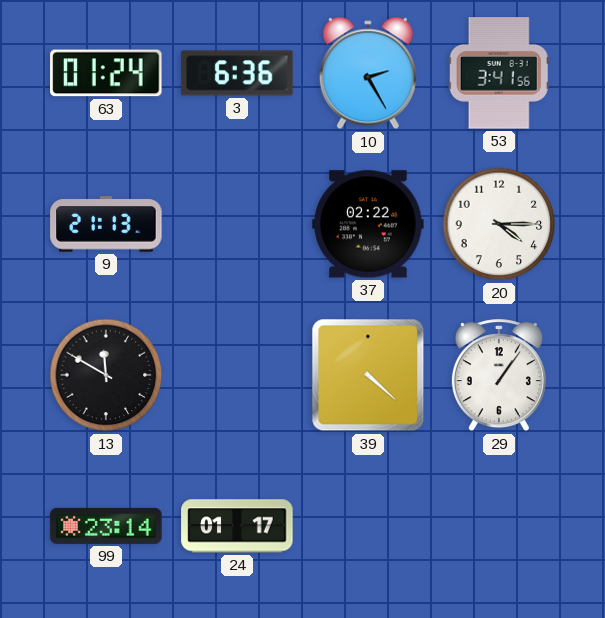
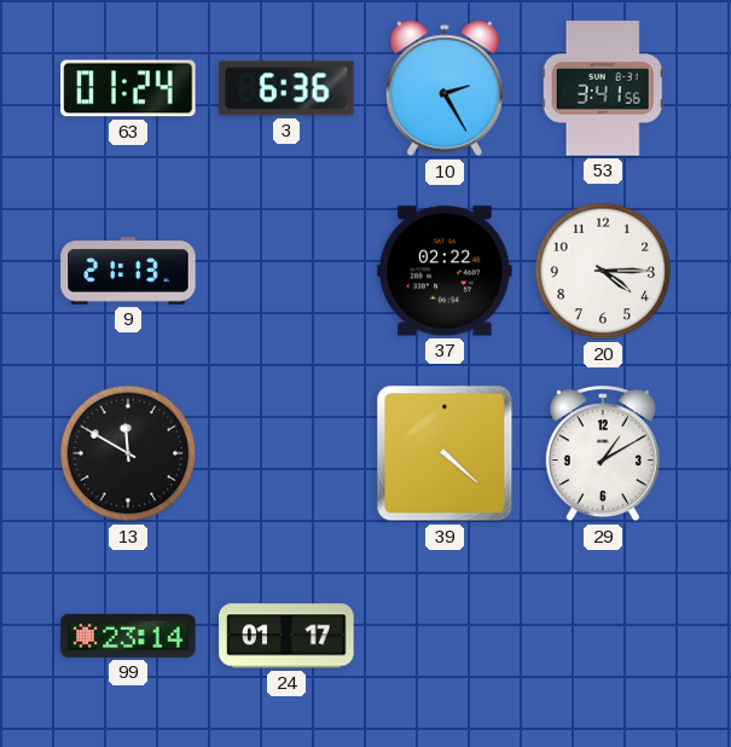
29: 1:06 -> 1:10 (603, 454)
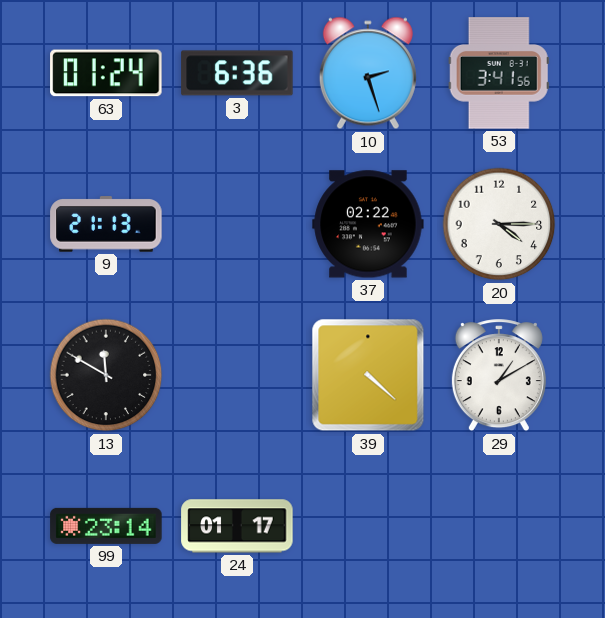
10: 2:25 -> 2:27 (368, 73)
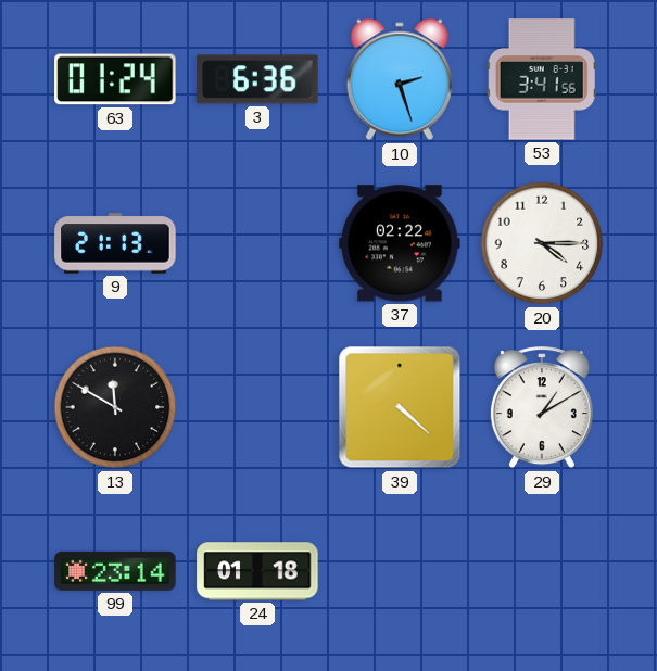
24: 01:17 -> 01:18 (257, 571)
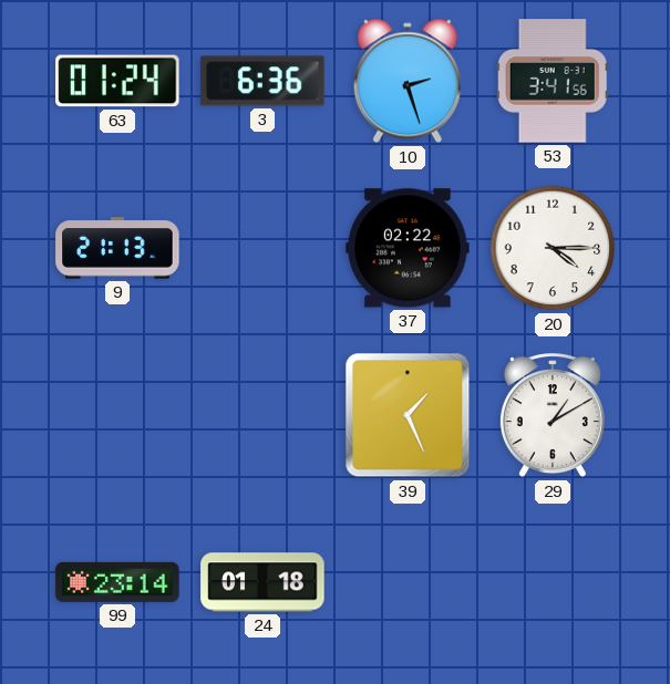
13: 11:50 -> none (115, 407)
39: 4:22 -> 1:26 (408, 415)
